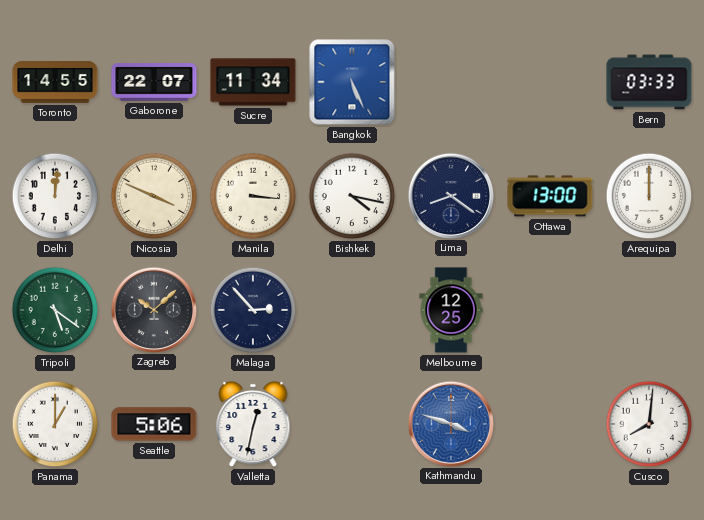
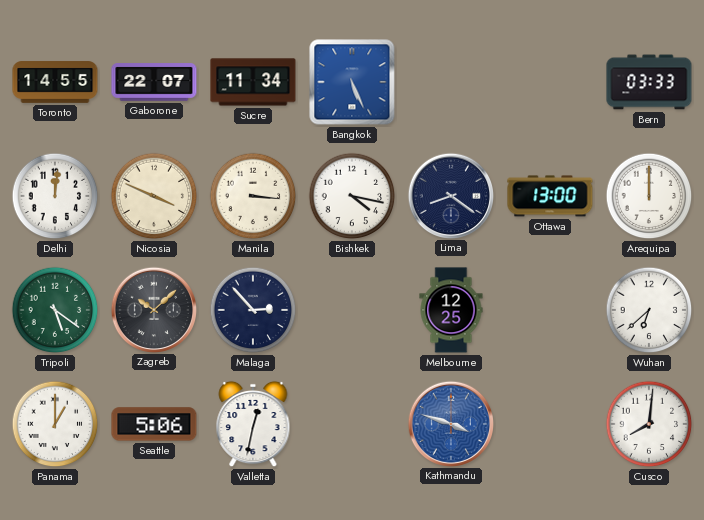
Wuhan: none -> 6:38 (649, 310)
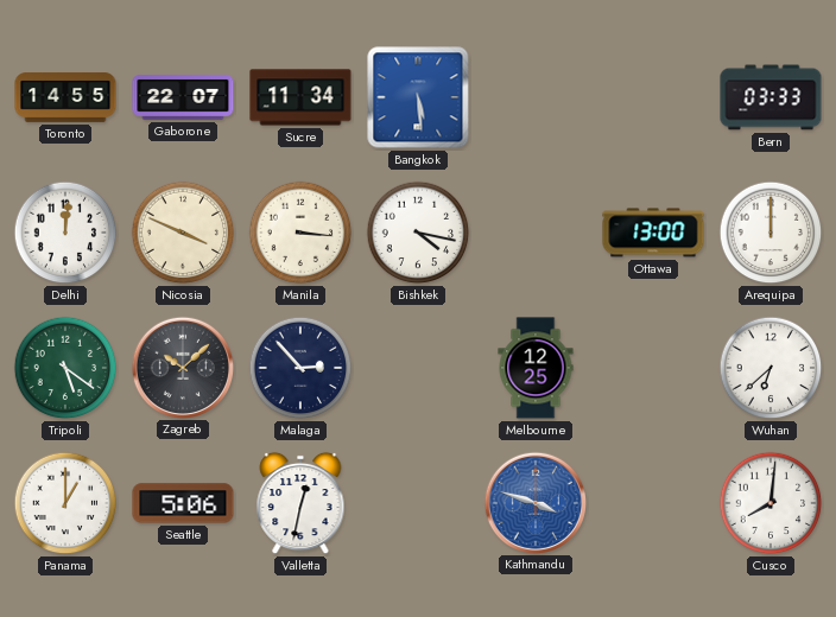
Bangkok: 5:26 -> 5:29 (418, 97)
Lima: 8:21 -> none (450, 195)
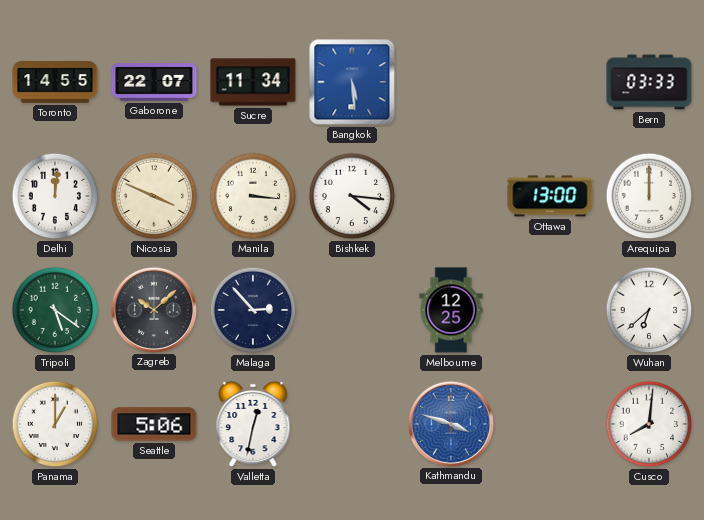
Bishkek: 4:17 -> 4:16 (352, 196)
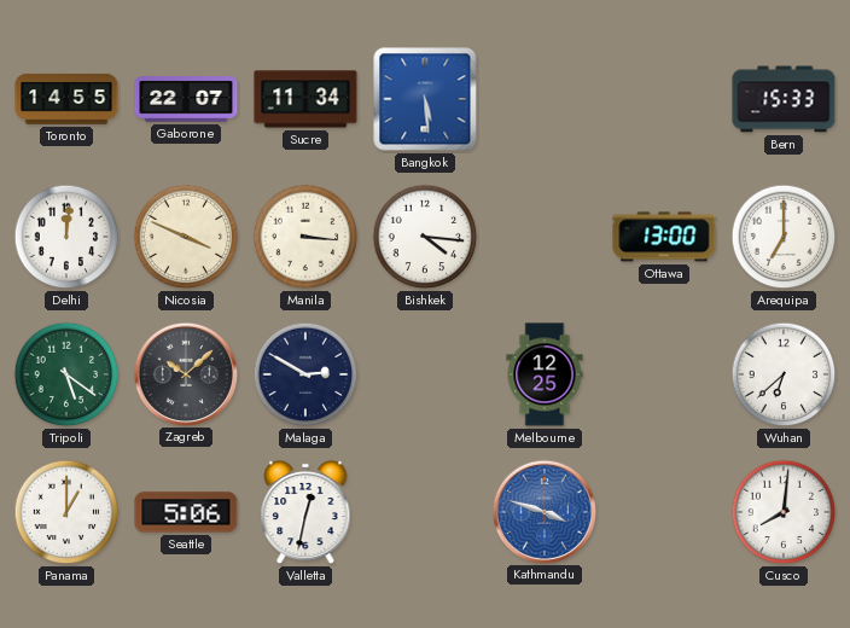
Bern: 03:33 -> 15:33 (784, 99)
Arequipa: 12:00 -> 7:00 (784, 237)
Malaga: 2:53 -> 2:50 (305, 374)
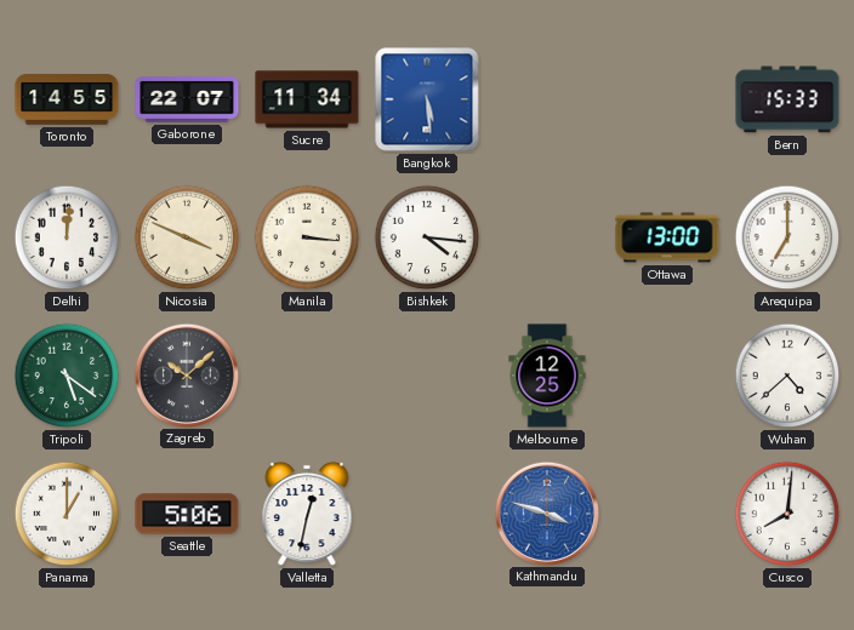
Malaga: 2:50 -> none (305, 374)
Wuhan: 6:38 -> 4:38 (787, 376)
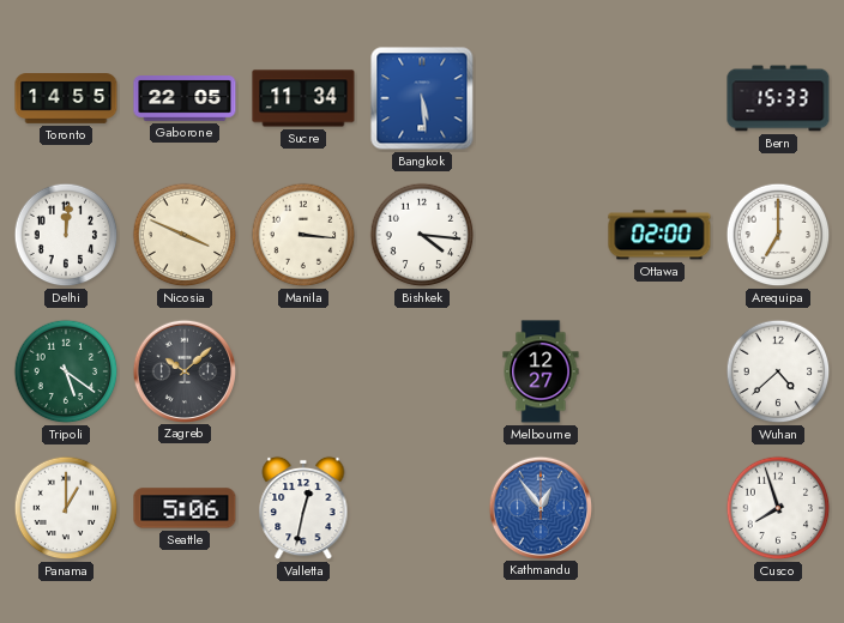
Gaborone: 22:07 -> 22:05 (185, 98)
Ottawa: 13:00 -> 02:00 (659, 235)
Melbourne: 12:25 -> 12:27 (541, 371)
Kathmandu: 3:48 -> 12:54 (539, 507)
Cusco: 8:01 -> 7:57 (778, 508)
